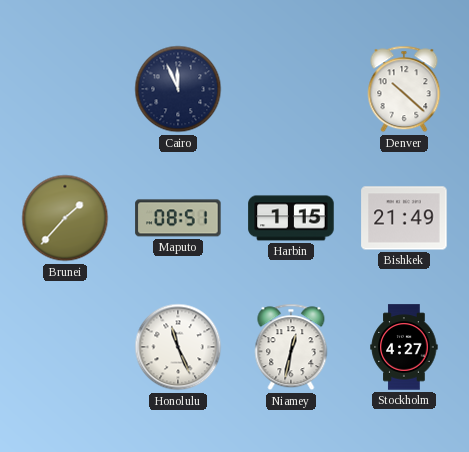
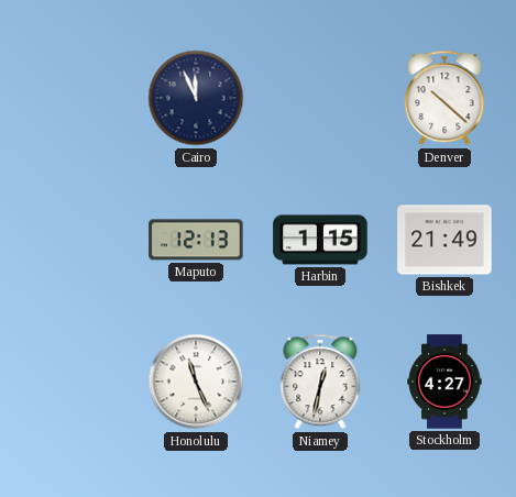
Brunei: 1:37 -> none (65, 218)
Maputo: 08:51 -> 12:13 (196, 240)
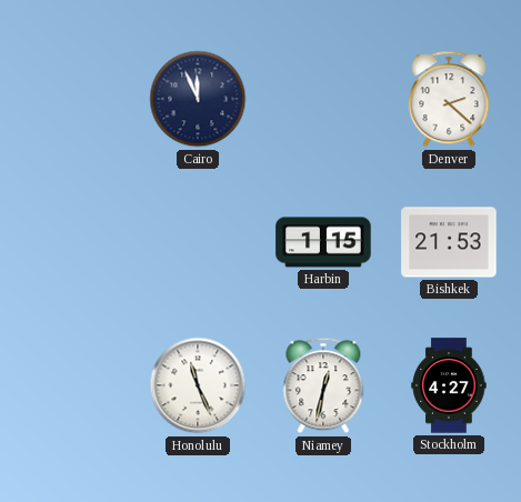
Denver: 10:22 -> 2:22 (449, 99)
Maputo: 12:13 -> none (196, 240)
Bishkek: 21:49 -> 21:53 (449, 242)
